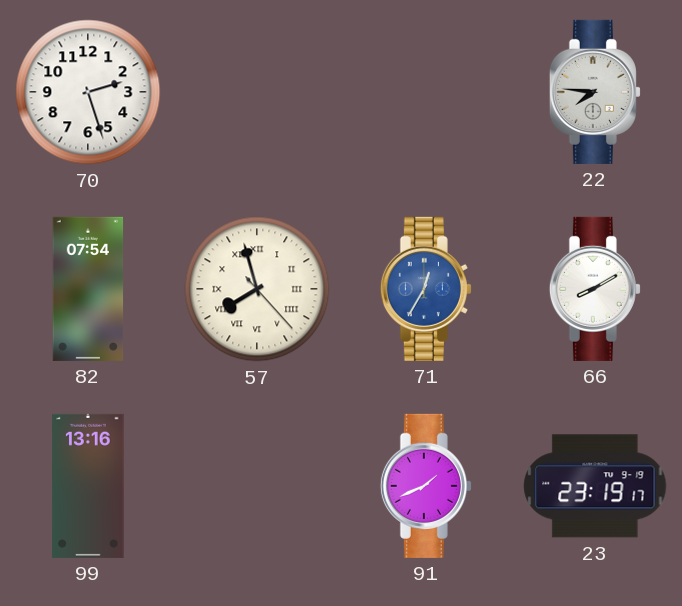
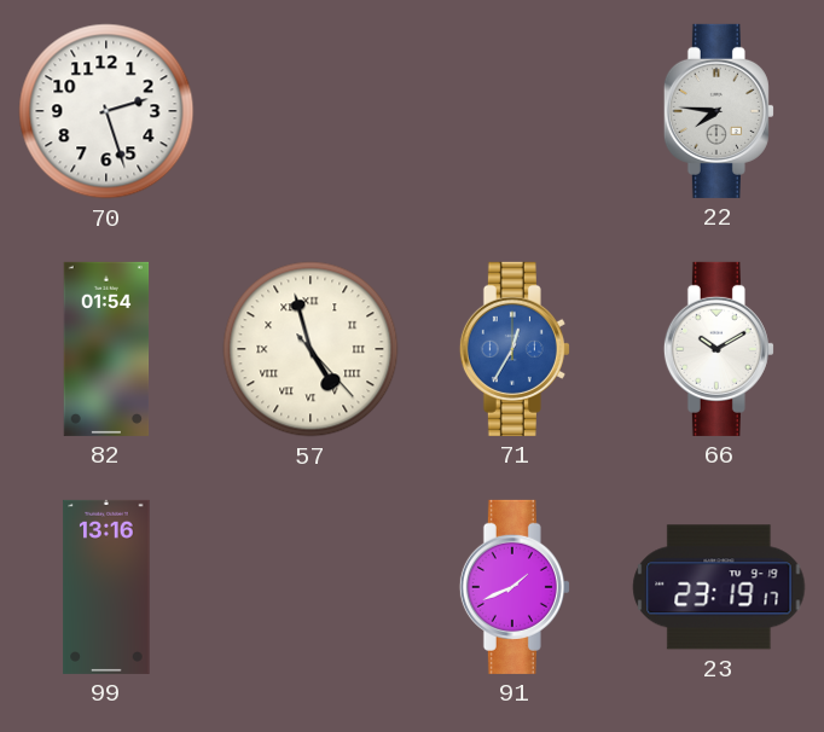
82: 07:54 -> 01:54 (106, 349)
57: 7:57 -> 4:57 (311, 349)
66: 8:10 -> 10:10 (719, 349)
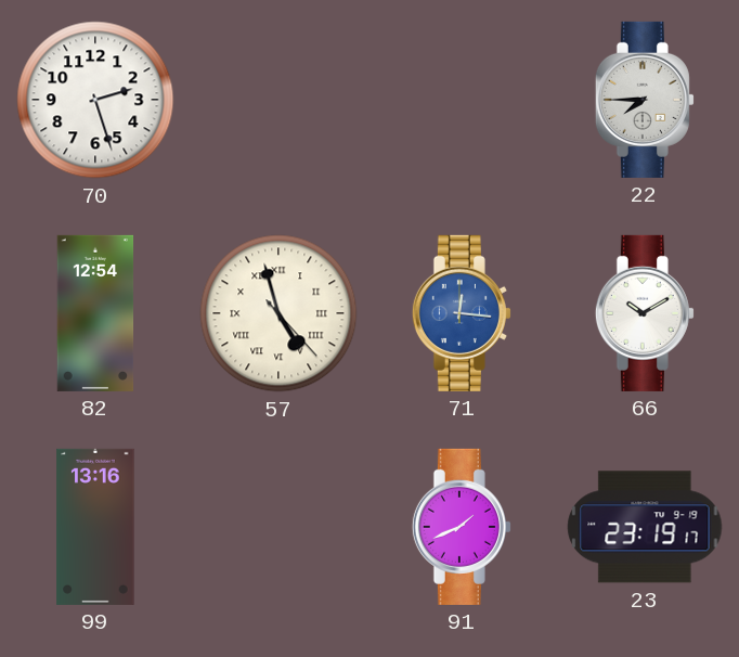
22: 7:46 -> 7:45 (645, 100)
82: 01:54 -> 12:54 (95, 313)
71: 12:35 -> 12:16 (462, 313)
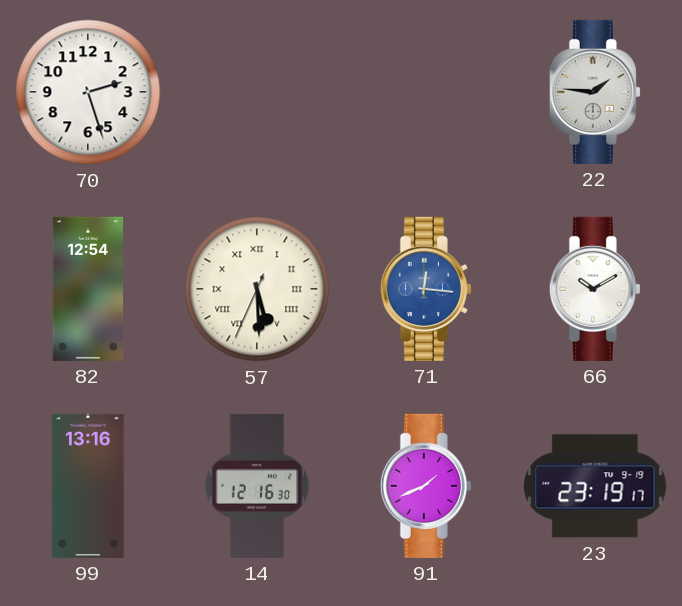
22: 7:45 -> 1:46 (595, 92)
57: 4:57 -> 5:29 (257, 289)
14: none -> 12:16 (257, 486)
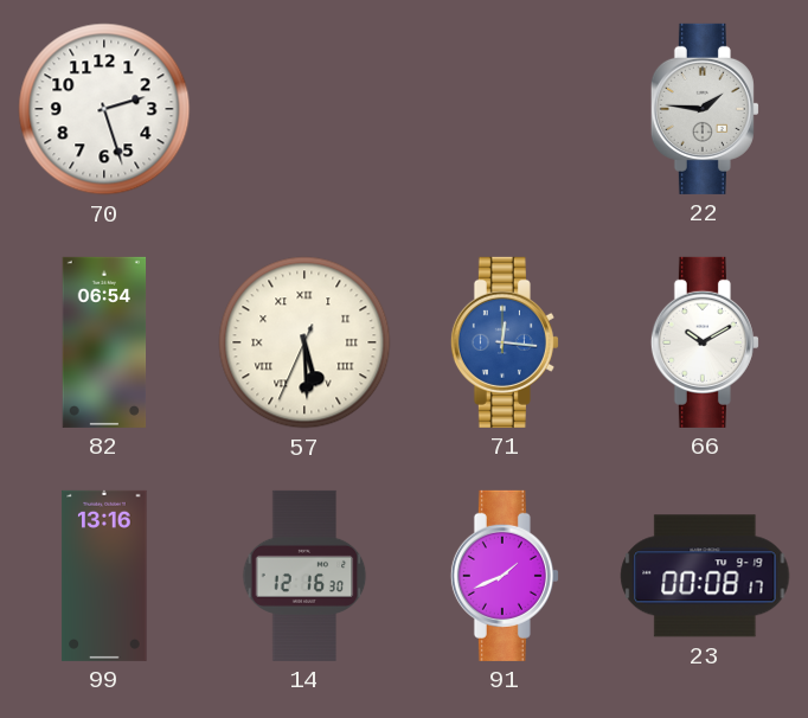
82: 12:54 -> 06:54 (104, 342)
23: 23:19 -> 00:08 (705, 576)
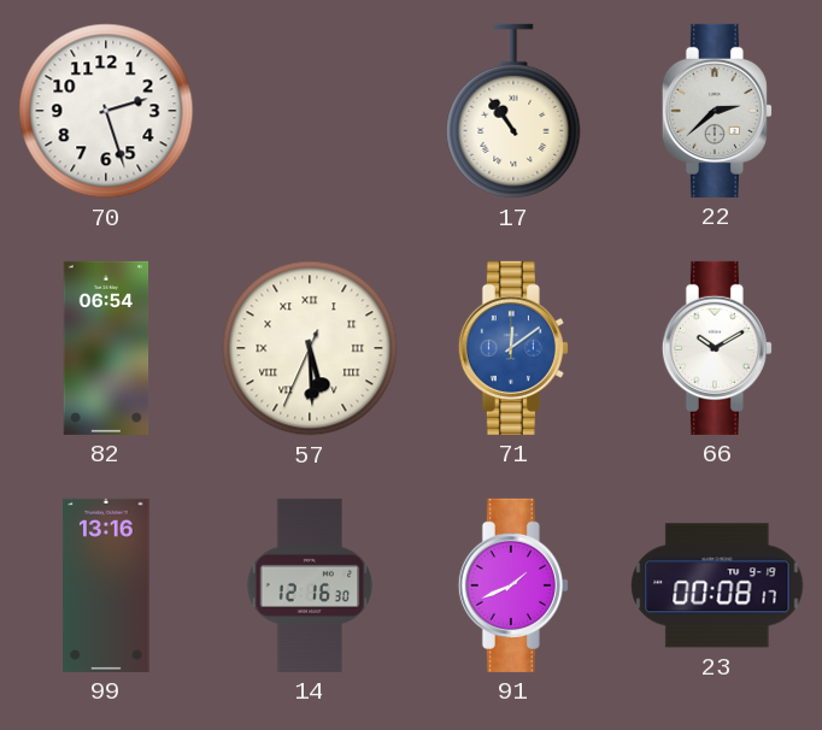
17: none -> 10:54 (513, 111)
22: 1:46 -> 2:38 (717, 111)
71: 12:16 -> 12:09 (513, 348)
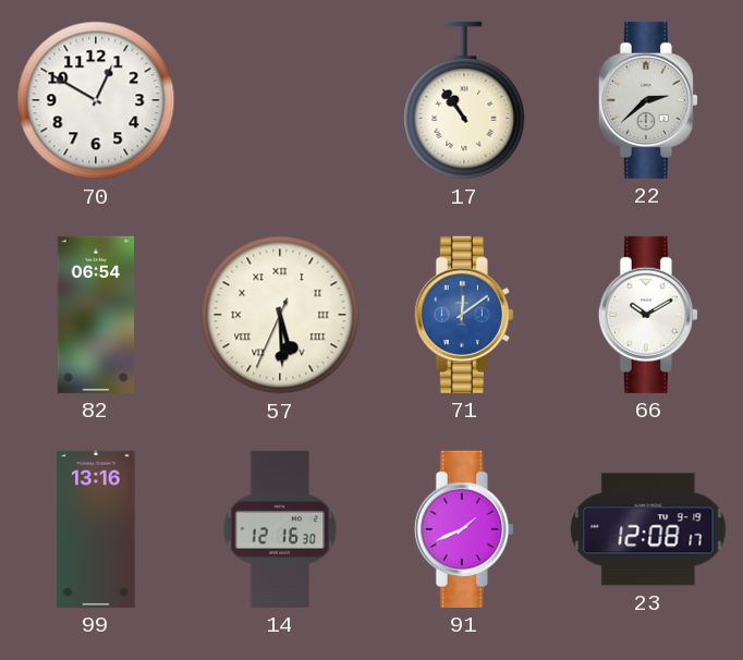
70: 2:27 -> 12:50 (96, 100)
23: 00:08 -> 12:08 (648, 529)
